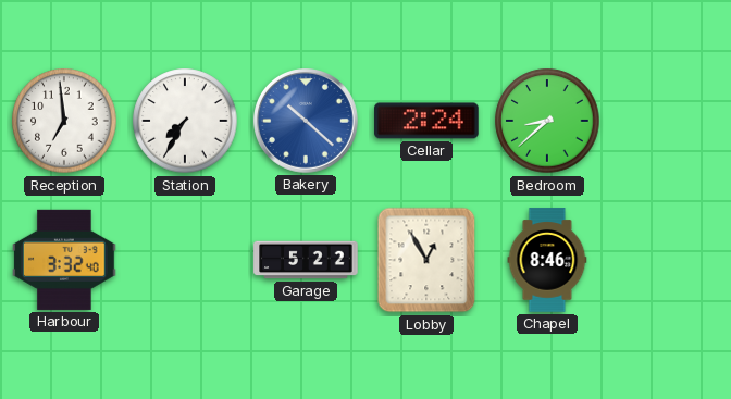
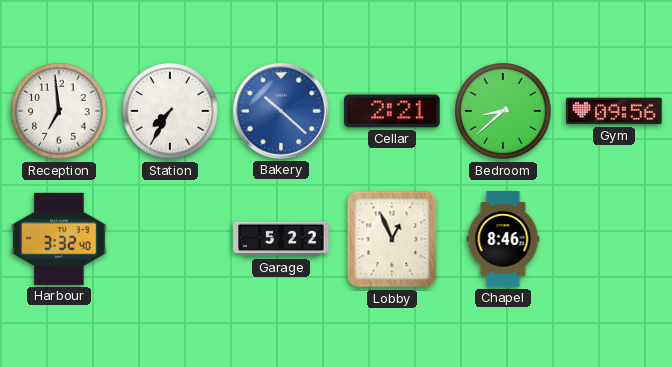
Cellar: 2:24 -> 2:21 (392, 111)
Gym: none -> 09:56 (614, 111)
Lobby: 12:55 -> 12:56 (392, 239)
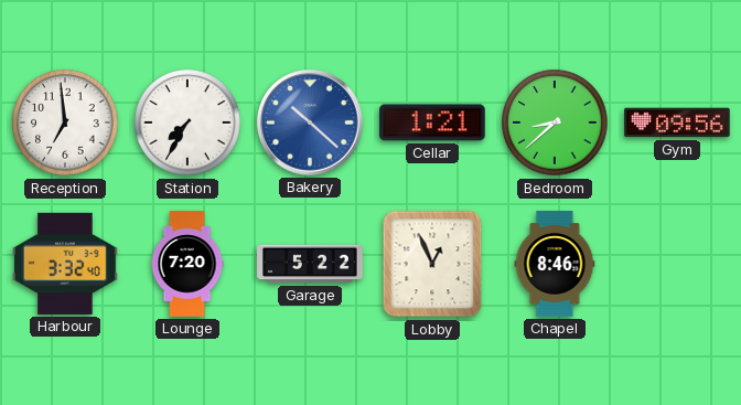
Cellar: 2:21 -> 1:21 (432, 122)
Lounge: none -> 7:20 (187, 264)
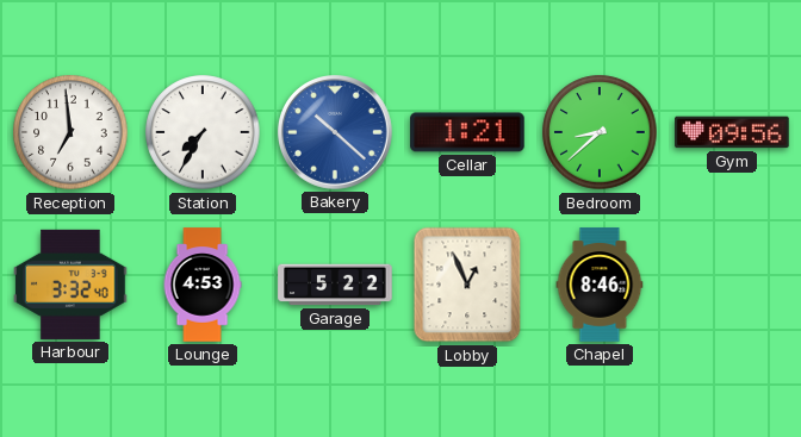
Lounge: 7:20 -> 4:53 (203, 285)
